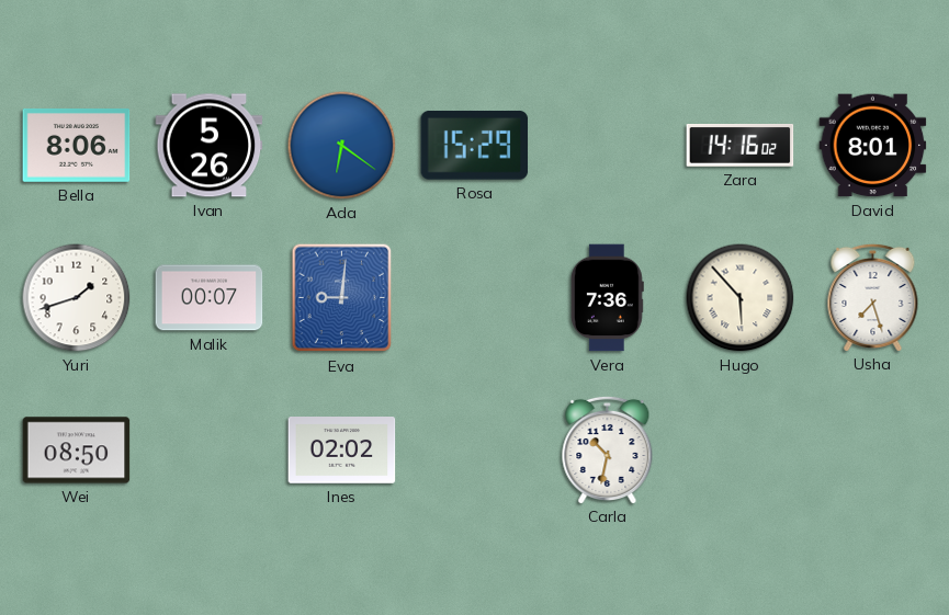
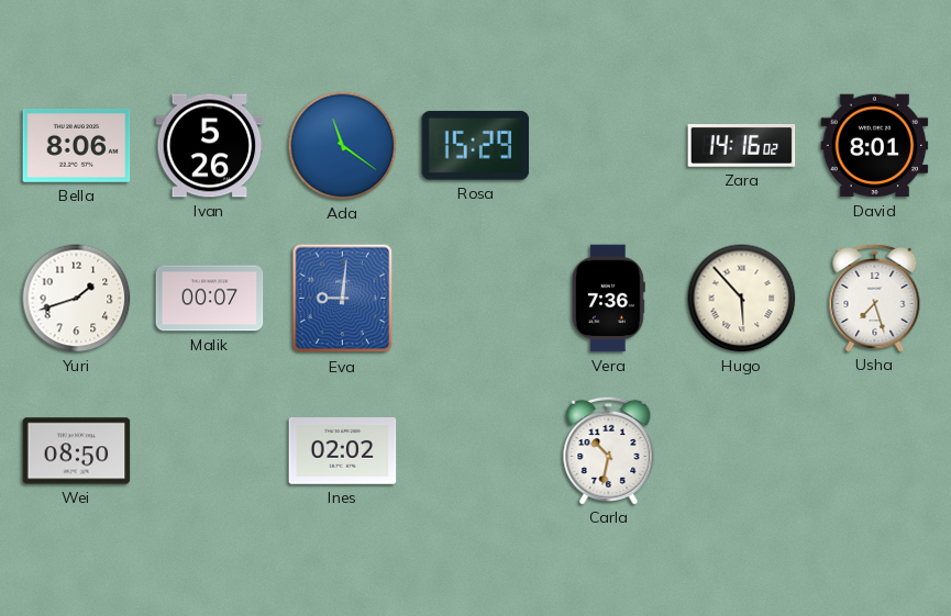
Ada: 6:21 -> 11:21 (343, 146)
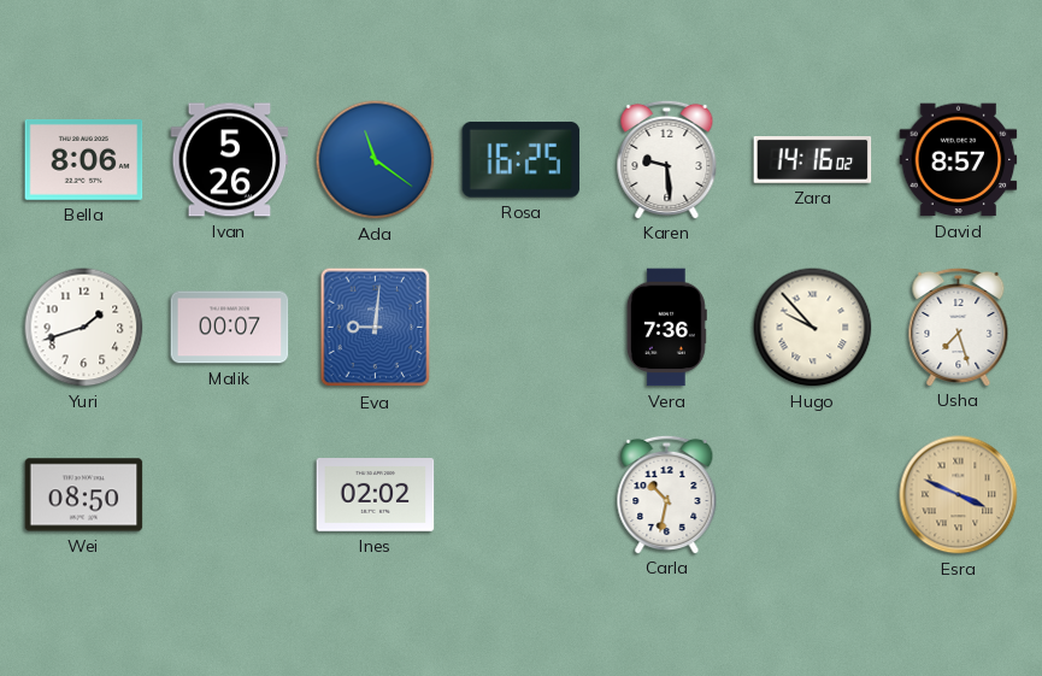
Rosa: 15:29 -> 16:25 (522, 159)
Karen: none -> 9:29 (667, 159)
David: 8:01 -> 8:57 (959, 160)
Hugo: 5:53 -> 9:53 (813, 328)
Esra: none -> 3:49 (959, 495)
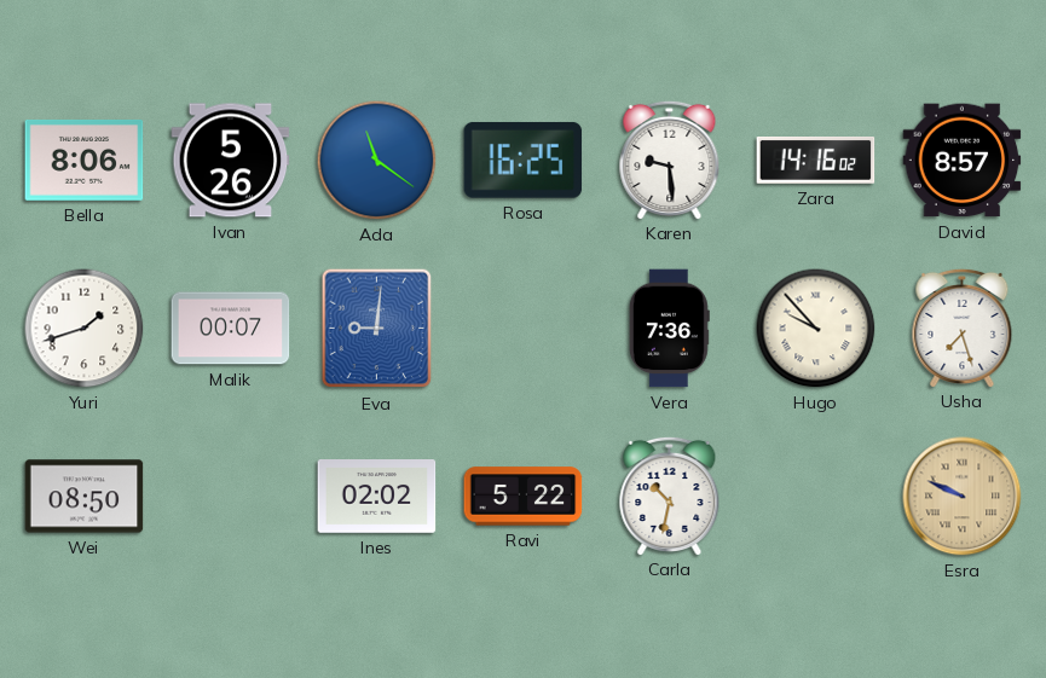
Ravi: none -> 5:22 (524, 497)
Esra: 3:49 -> 9:49 (963, 497)
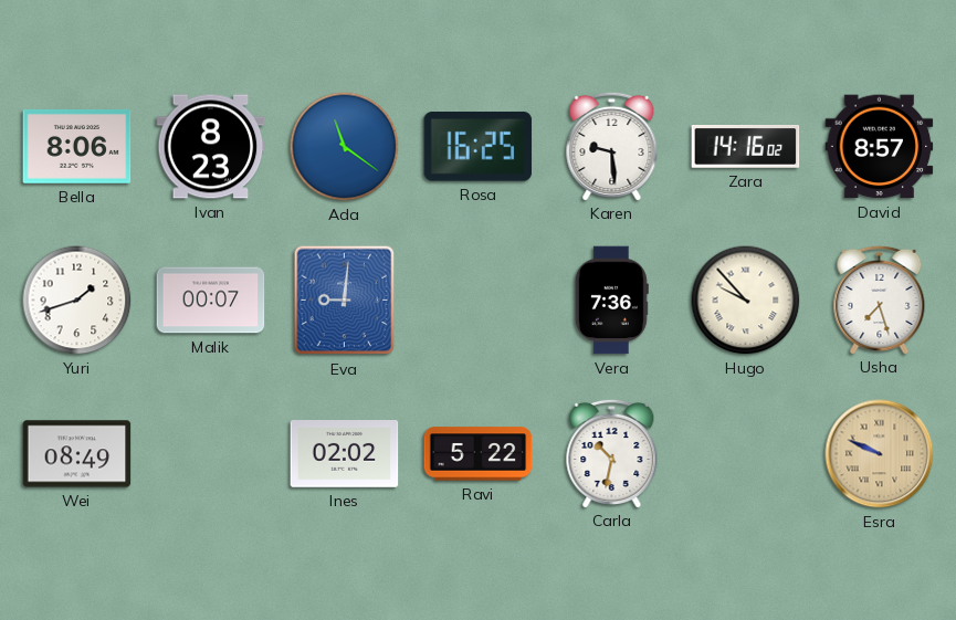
Ivan: 5:26 -> 8:23 (211, 147)
Wei: 08:50 -> 08:49 (77, 454)
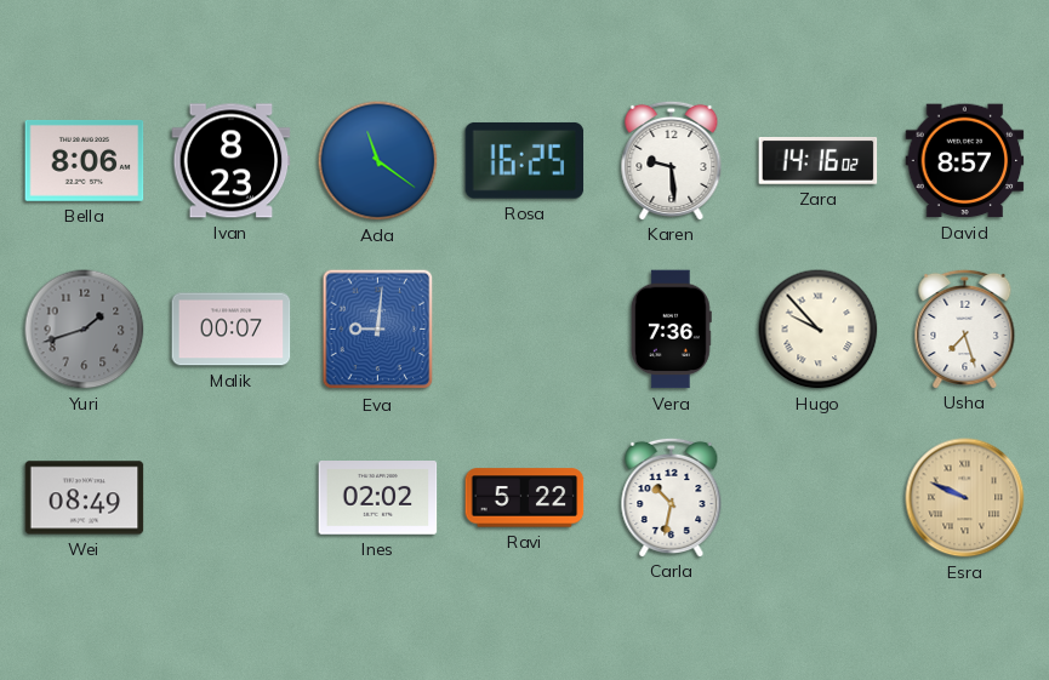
Yuri dial: white -> grey (85, 330)
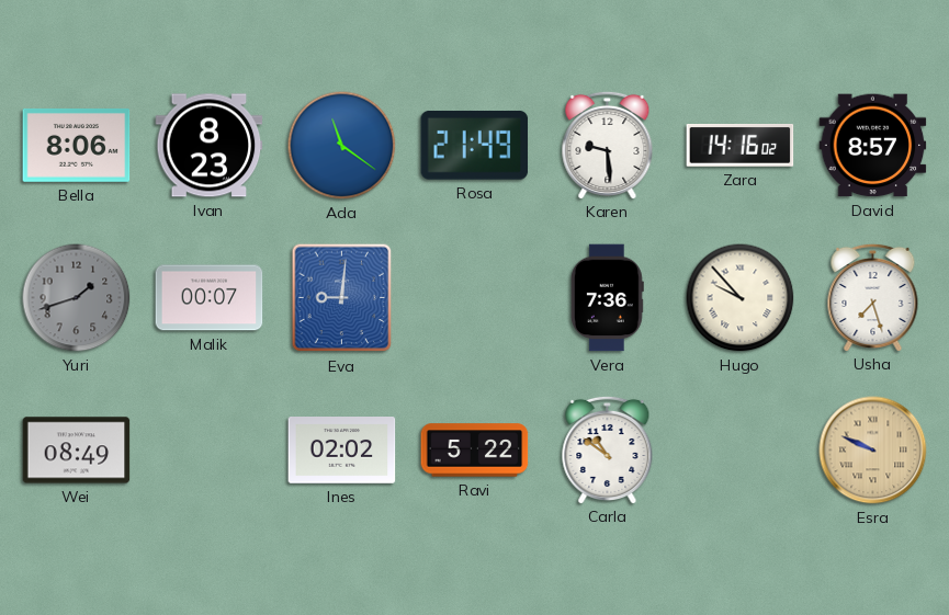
Rosa: 16:25 -> 21:49 (475, 145)
Carla: 10:32 -> 10:51 (608, 449)
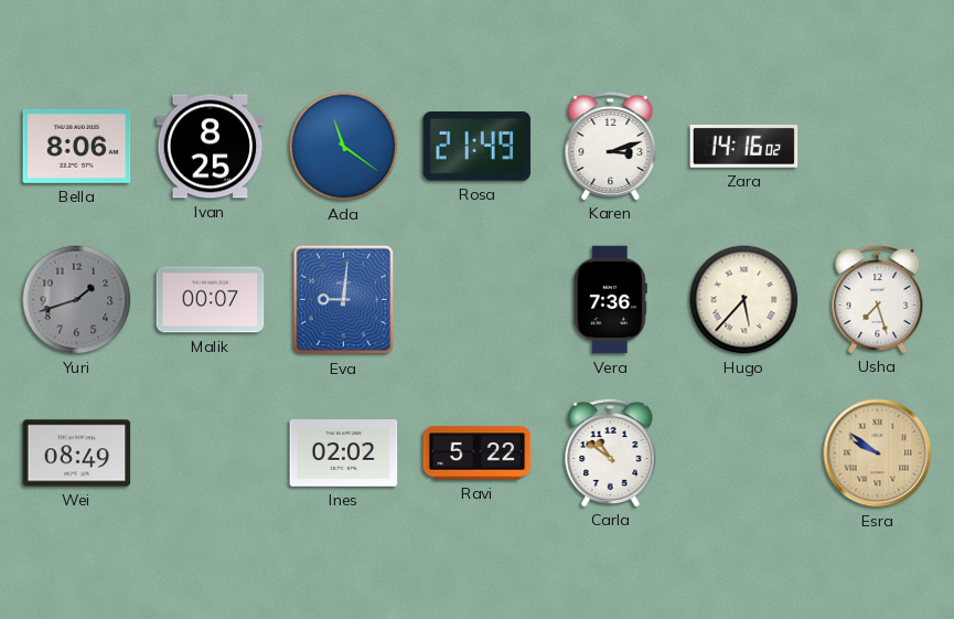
Ivan: 8:23 -> 8:25 (211, 147)
Karen: 9:29 -> 3:12 (611, 146)
David: 8:57 -> none (873, 146)
Hugo: 9:53 -> 5:37 (744, 300)
Esra: 9:49 -> 9:51 (878, 453)
